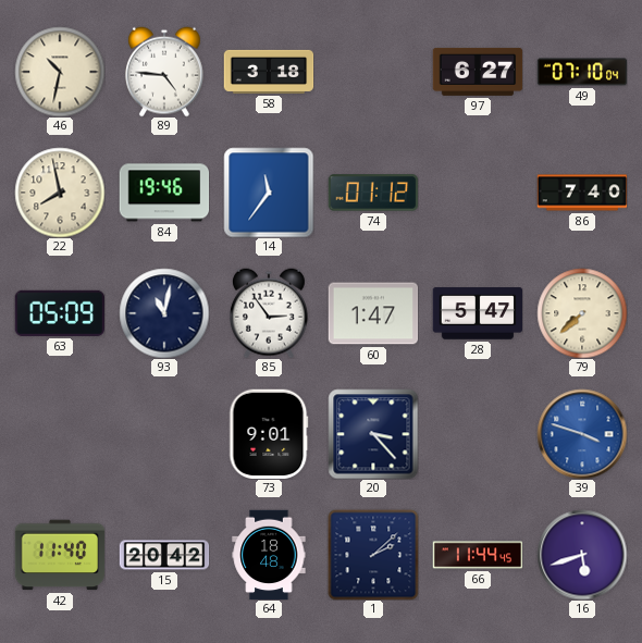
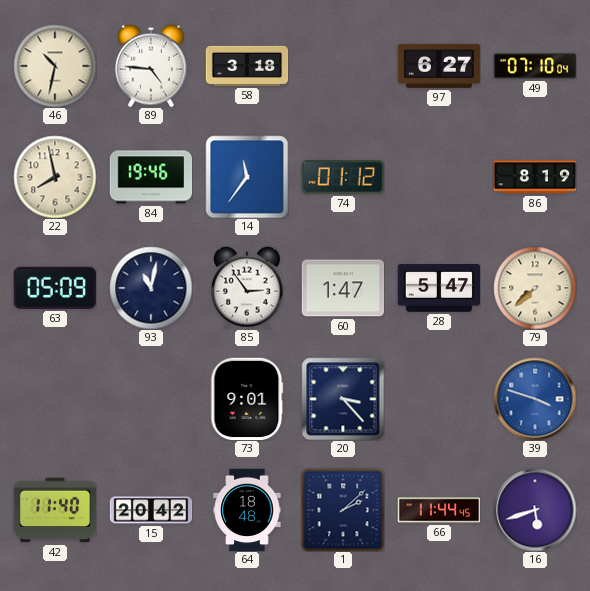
86: 7:40 -> 8:19 (535, 177)
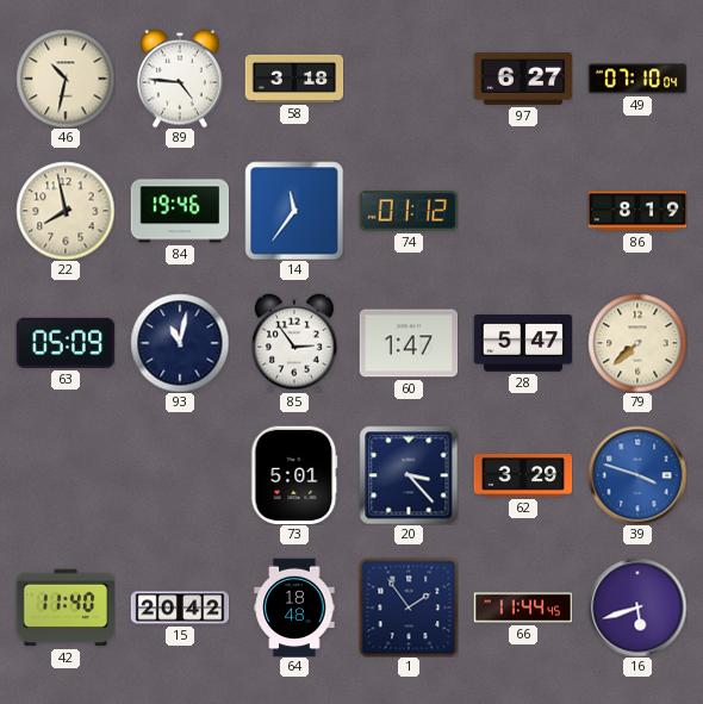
73: 9:01 -> 5:01 (294, 475)
62: none -> 3:29 (523, 476)
1: 2:08 -> 1:54 (409, 608)
